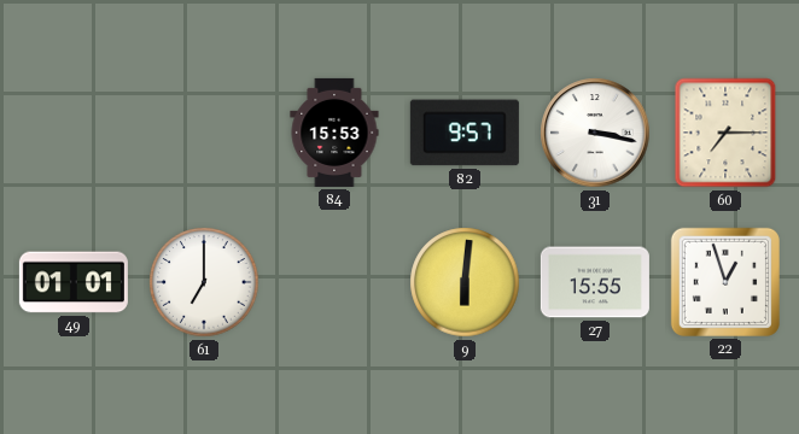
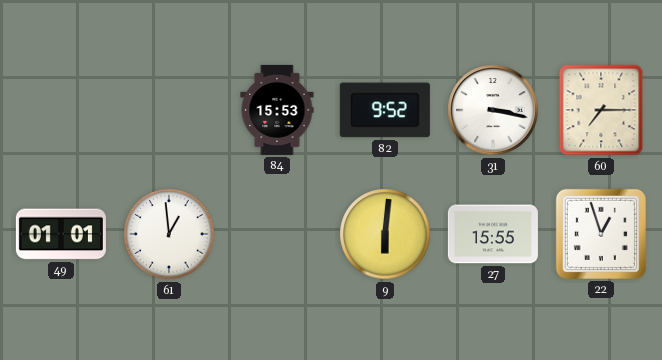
82: 9:57 -> 9:52 (385, 110)
61: 7:00 -> 12:59 (169, 234)
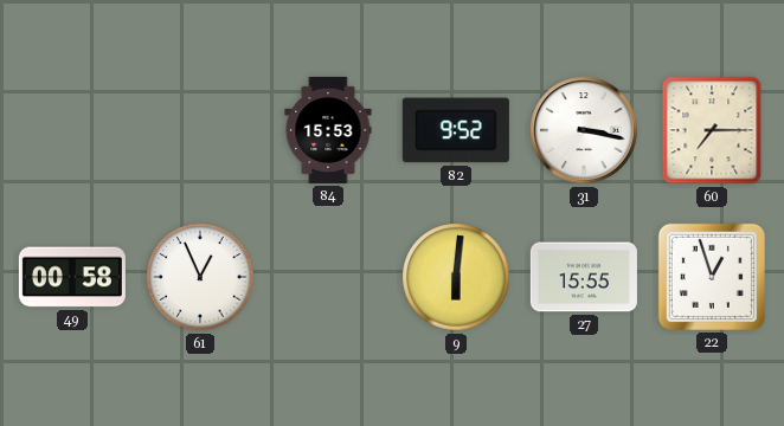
49: 01:01 -> 00:58 (72, 277)
61: 12:59 -> 12:56 (200, 277)
